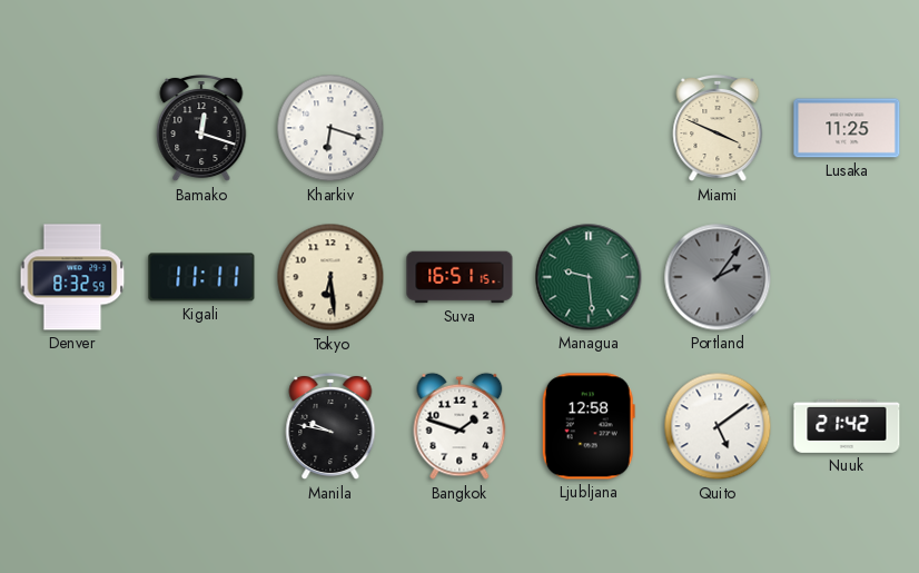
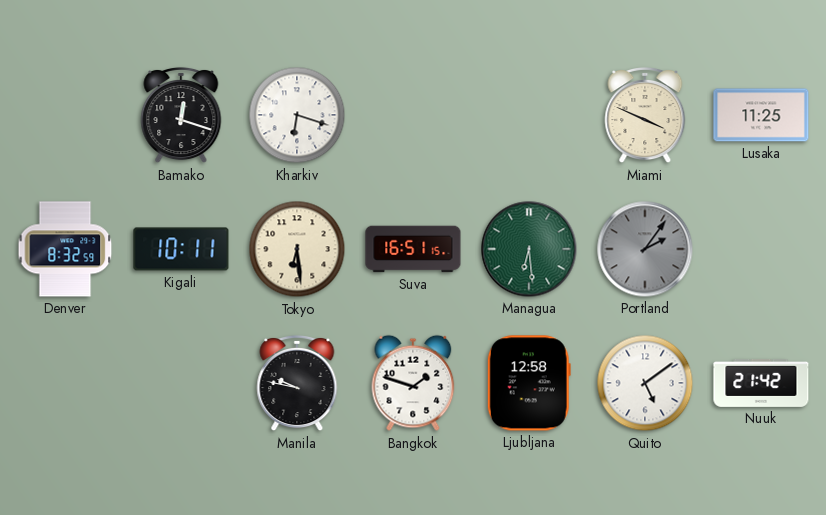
Kigali: 11:11 -> 10:11 (181, 249)
Managua: 9:29 -> 6:29 (529, 249)
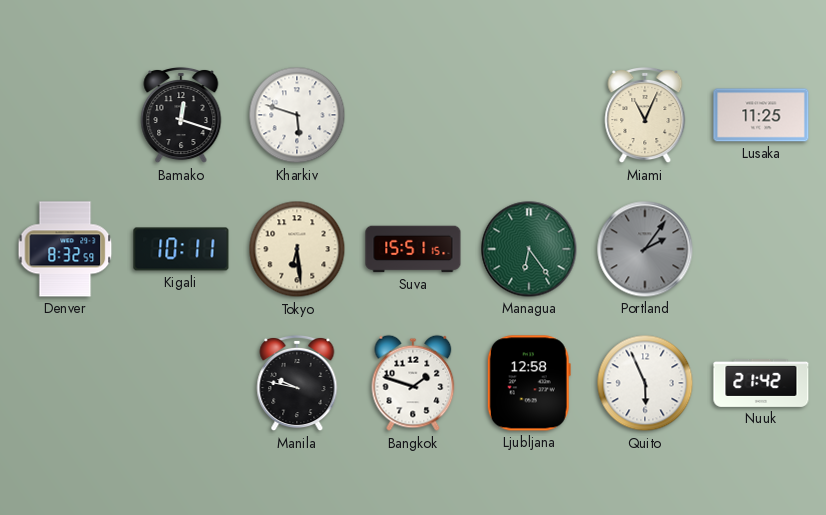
Kharkiv: 6:18 -> 5:48 (297, 115)
Miami: 3:49 -> 11:04 (645, 115)
Suva: 16:51 -> 15:51 (413, 249)
Managua: 6:29 -> 6:24 (529, 249)
Quito: 5:09 -> 5:56 (645, 383)
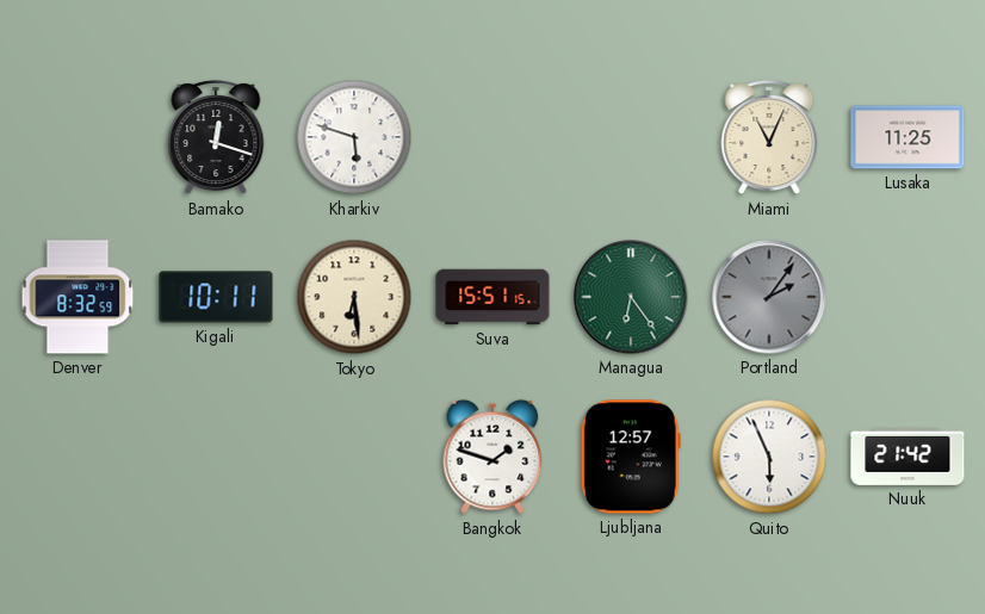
Manila: 9:47 -> none (297, 383)
Ljubljana: 12:58 -> 12:57 (631, 457)
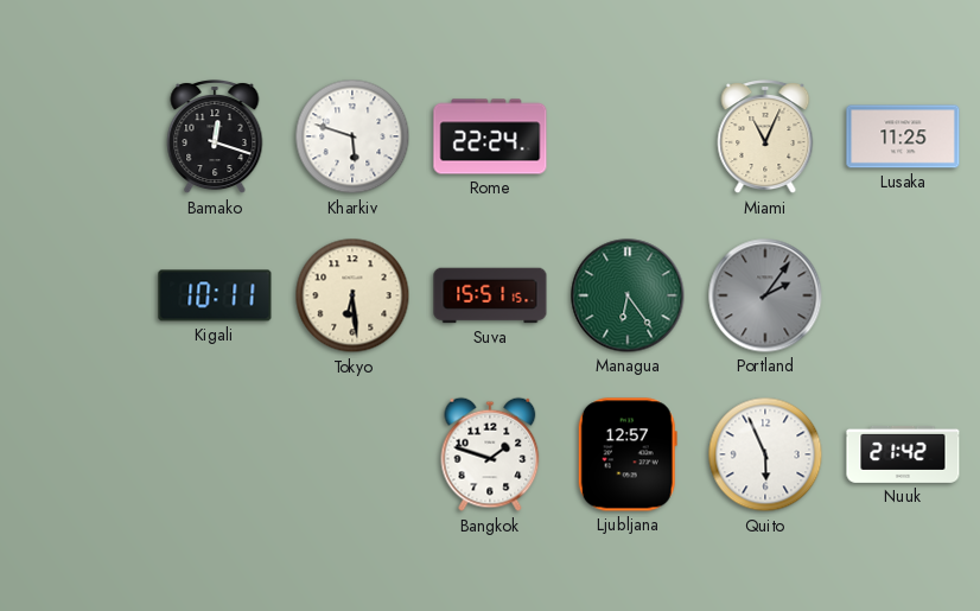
Rome: none -> 22:24 (490, 136)
Denver: 8:32 -> none (78, 297)
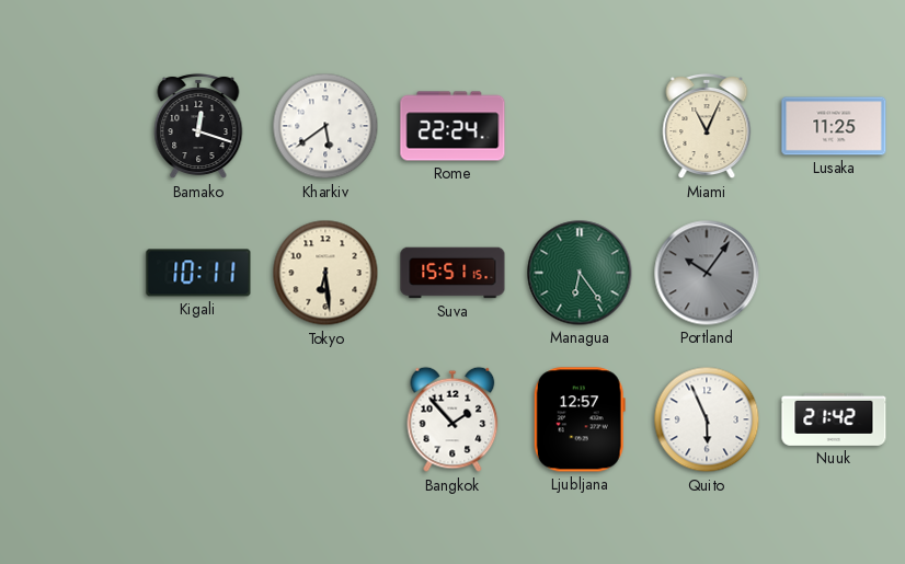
Kharkiv: 5:48 -> 5:39 (325, 126)
Portland: 2:06 -> 10:06 (707, 273)
Bangkok: 1:48 -> 1:53 (452, 419)
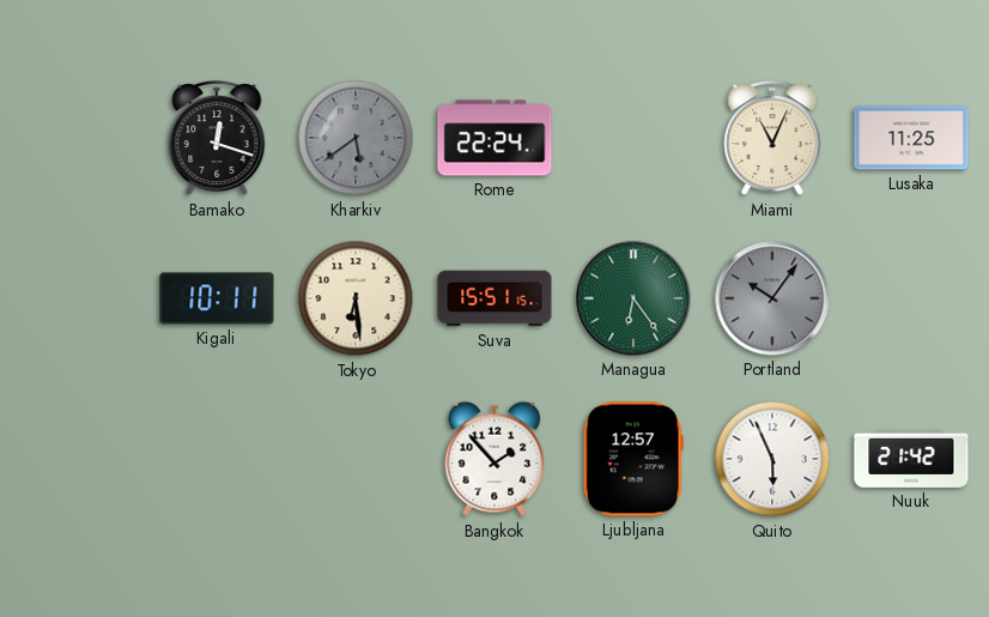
Kharkiv dial: white -> grey (356, 138)
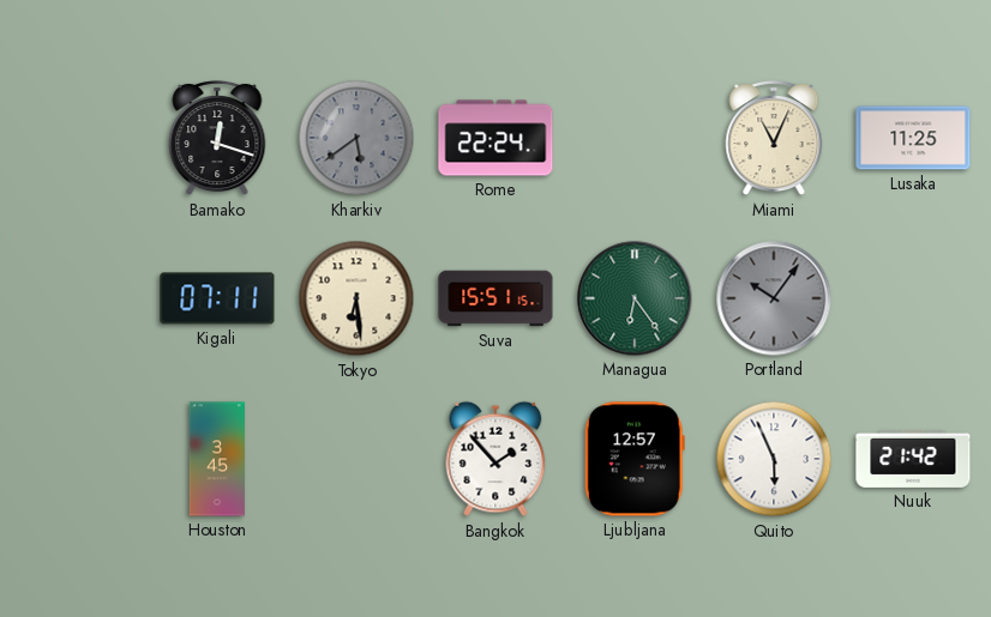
Kigali: 10:11 -> 07:11 (217, 298)
Houston: none -> 3:45 (217, 459)
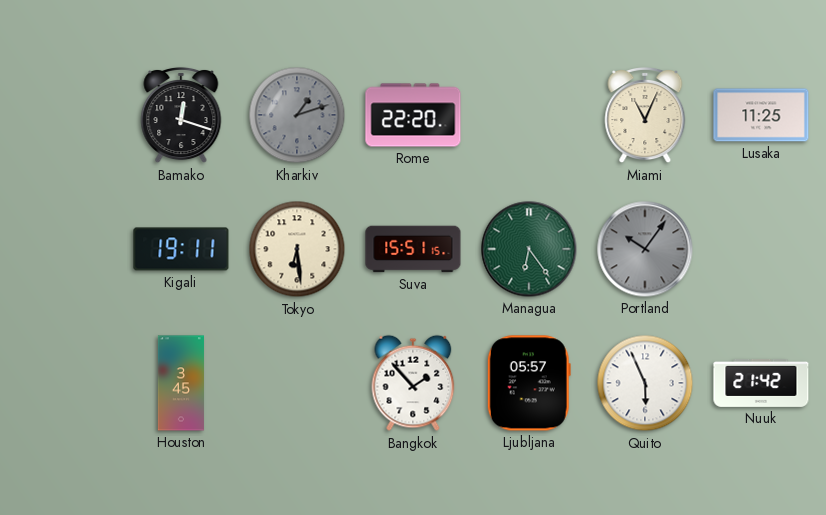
Kharkiv: 5:39 -> 1:12 (297, 115)
Rome: 22:24 -> 22:20 (413, 115)
Kigali: 07:11 -> 19:11 (181, 249)
Ljubljana: 12:57 -> 05:57 (529, 383)
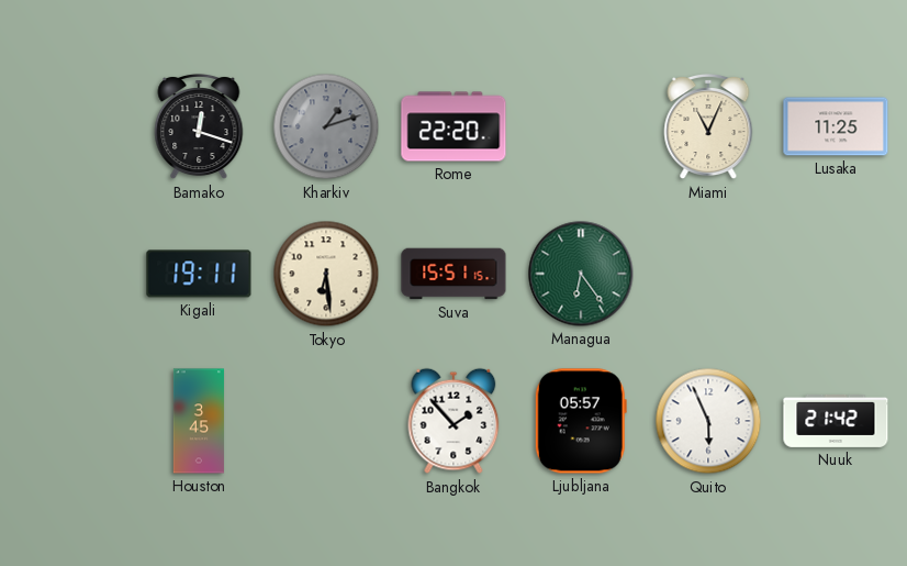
Portland: 10:06 -> none (645, 249)
